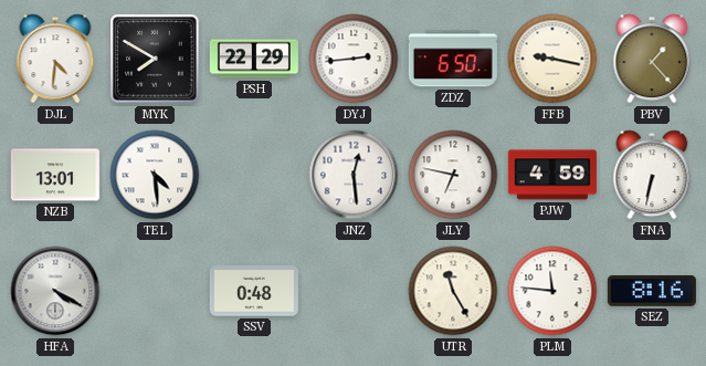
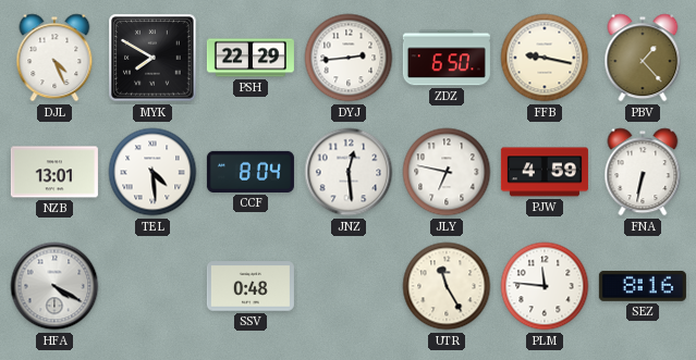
DJL: 4:31 -> 4:26 (54, 58)
CCF: none -> 8:04 (251, 172)
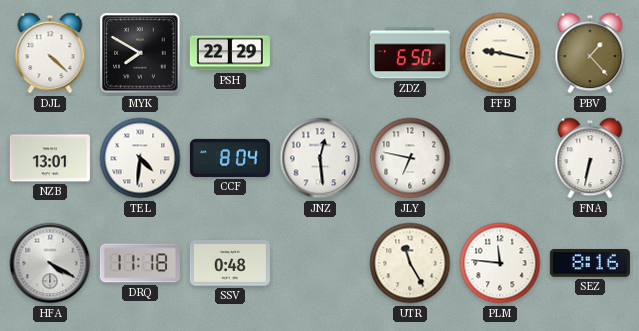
DJL: 4:26 -> 4:22 (50, 53)
DYJ: 2:44 -> none (349, 58)
TEL: 4:29 -> 4:31 (140, 158)
PJW: 4:59 -> none (545, 172)
DRQ: none -> 11:18 (140, 263)
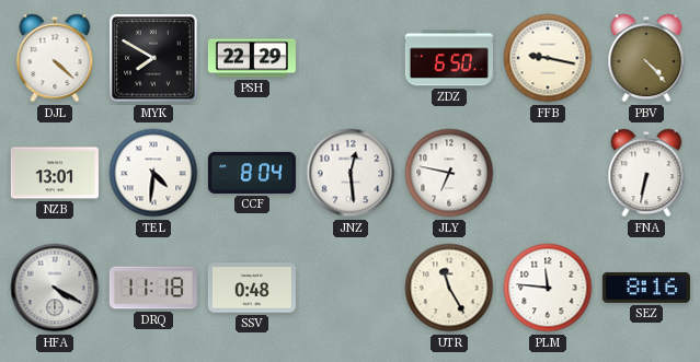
PBV: 1:23 -> 4:23 (646, 58)
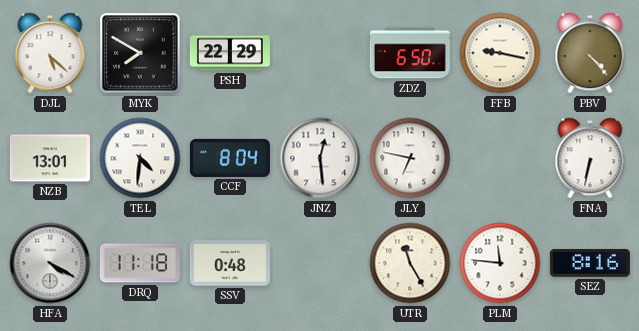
DJL: 4:22 -> 5:22 (50, 53)
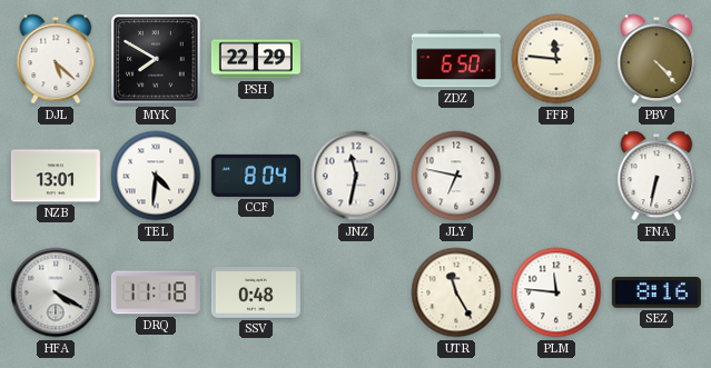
FFB: 9:17 -> 11:46 (556, 59)
JNZ: 12:29 -> 11:32 (356, 176)
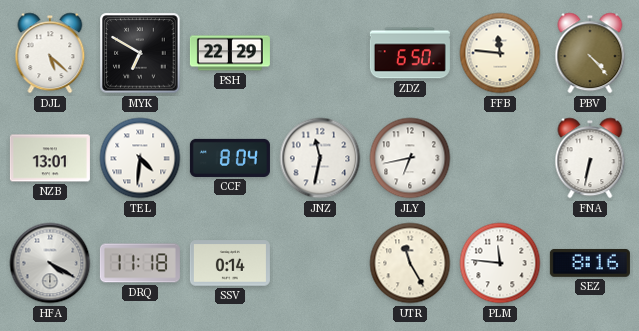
MYK: 7:50 -> 6:50 (140, 53)
JLY: 6:47 -> 6:43 (410, 158)
SSV: 0:48 -> 0:14 (230, 263)
